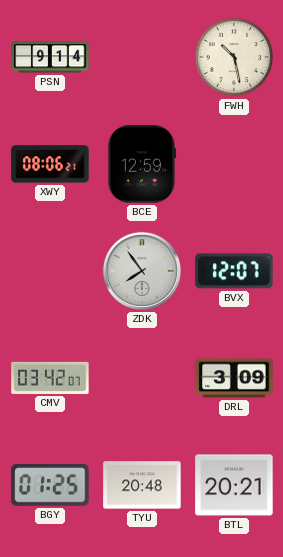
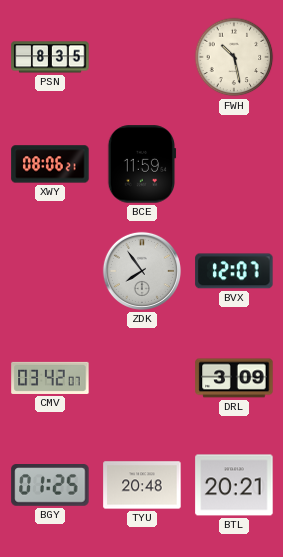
PSN: 9:14 -> 8:35 (50, 57)
BCE: 12:59 -> 11:59 (142, 164)
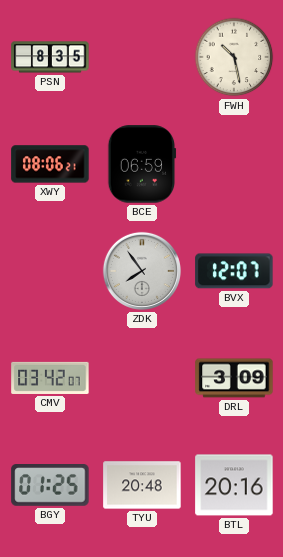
BCE: 11:59 -> 06:59 (142, 164)
BTL: 20:21 -> 20:16 (234, 485)
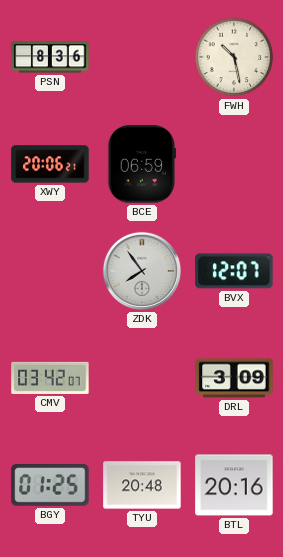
PSN: 8:35 -> 8:36 (50, 57)
XWY: 08:06 -> 20:06 (50, 164)
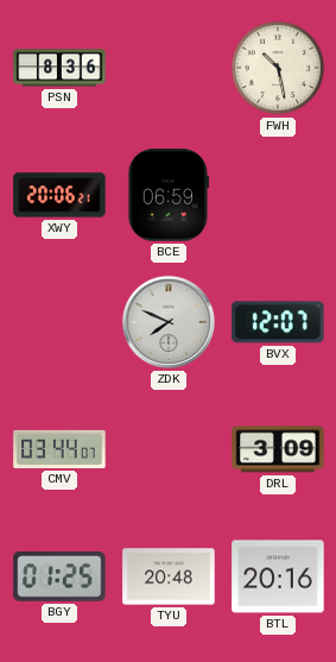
ZDK: 7:54 -> 7:49 (169, 322)
CMV: 03:42 -> 03:44 (59, 449)
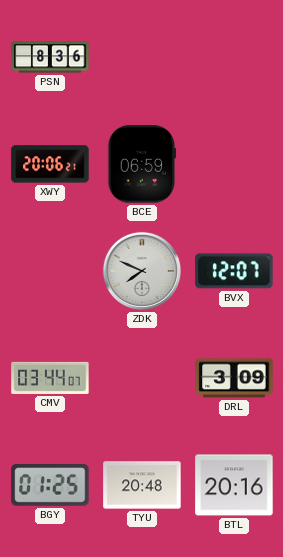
FWH: 10:28 -> none (278, 68)
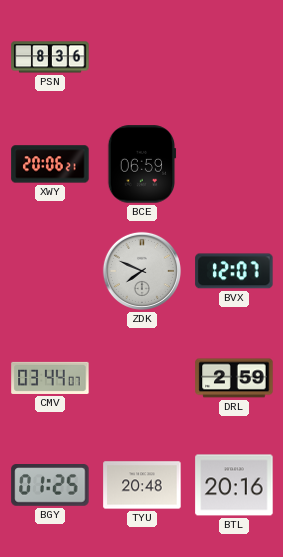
DRL: 3:09 -> 2:59 (234, 378)
